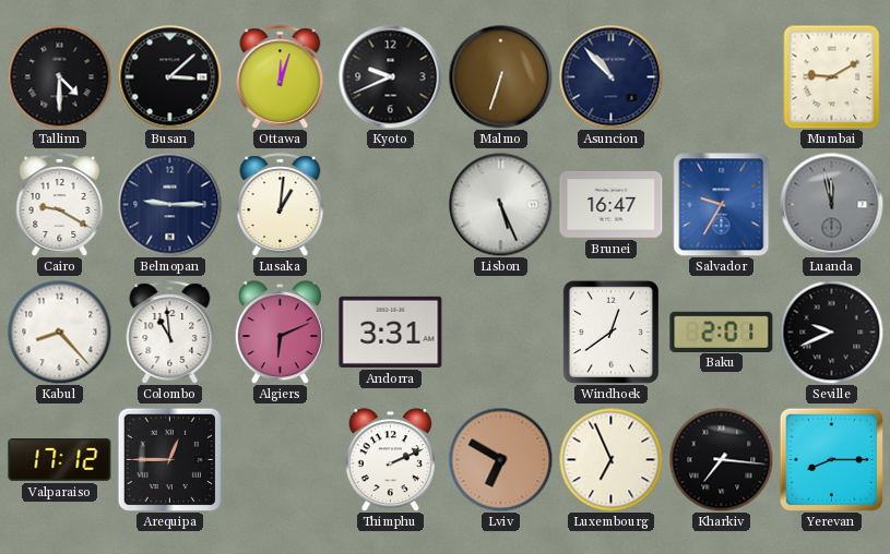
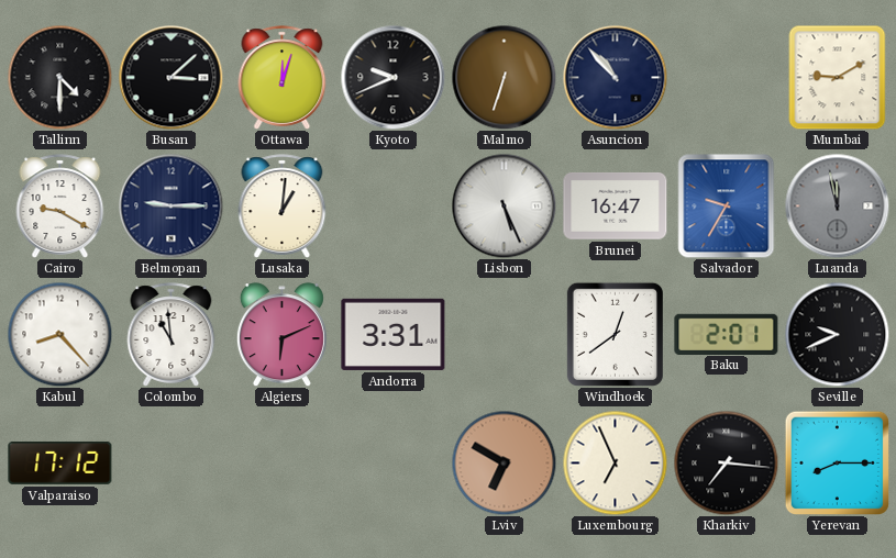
Arequipa: 12:45 -> none (169, 459)
Thimphu: 2:11 -> none (390, 460)
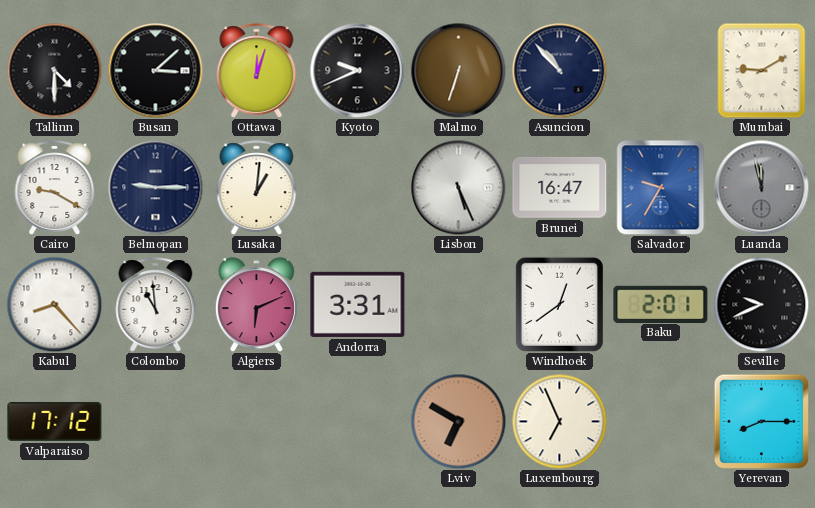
Kharkiv: 7:16 -> none (726, 462)
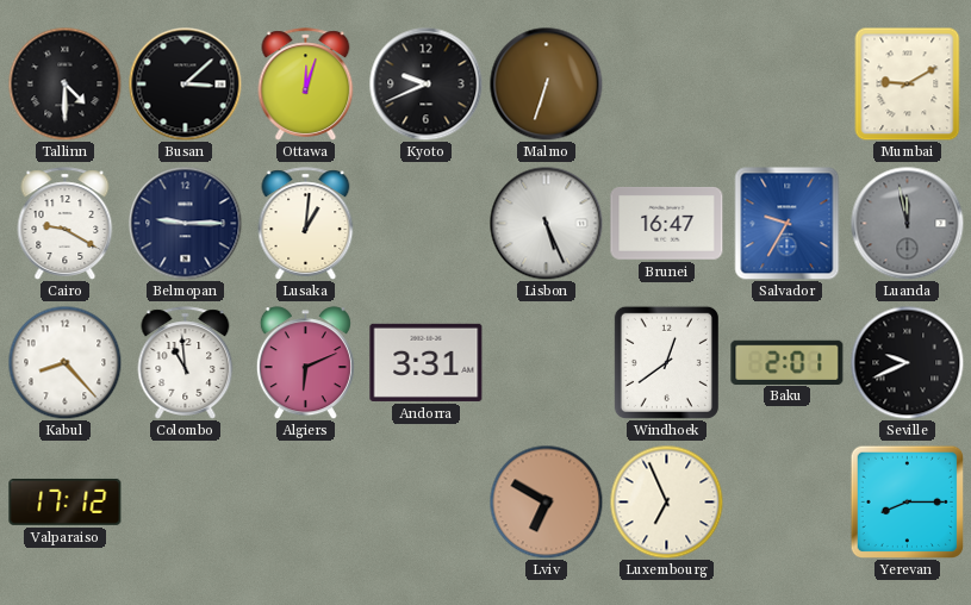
Asuncion: 10:53 -> none (559, 70)
